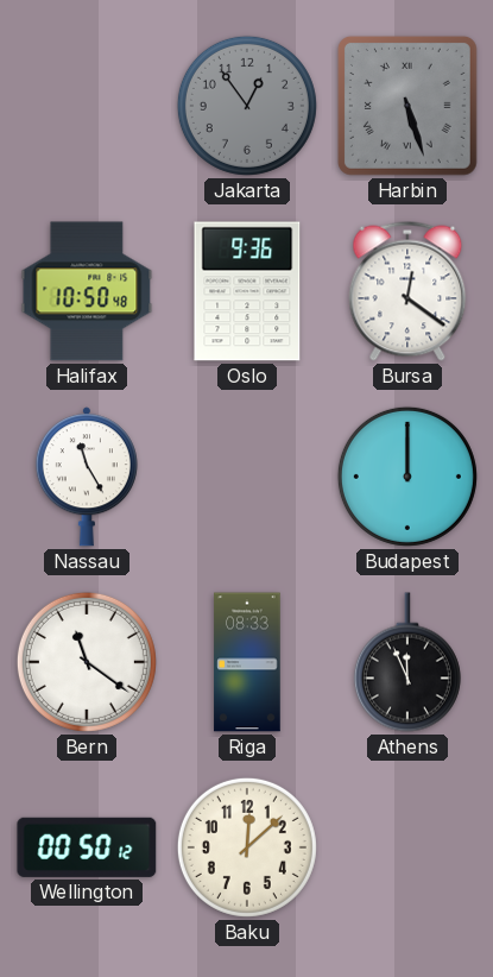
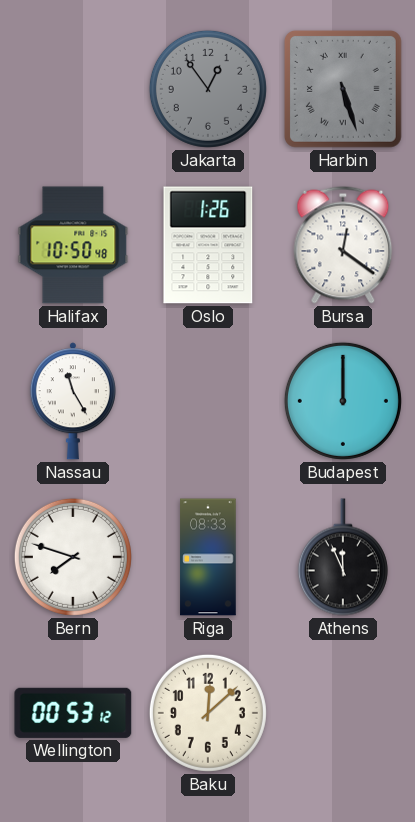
Oslo: 9:36 -> 1:26 (208, 245)
Bern: 11:21 -> 7:48 (73, 557)
Wellington: 00:50 -> 00:53 (73, 713)
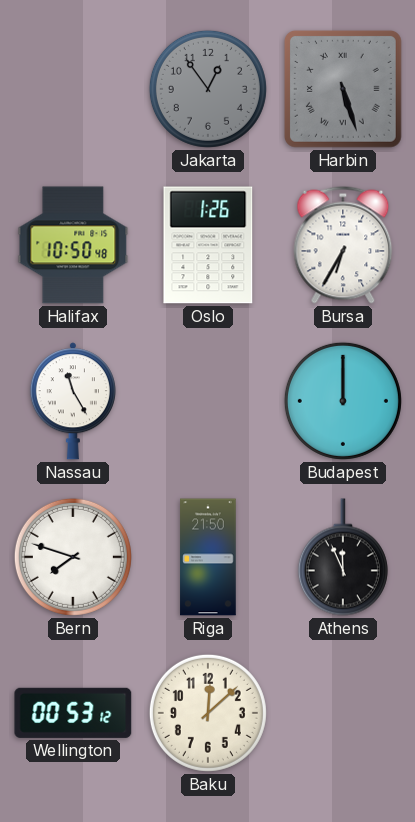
Bursa: 12:21 -> 6:35 (343, 245)
Riga: 08:33 -> 21:50 (208, 557)
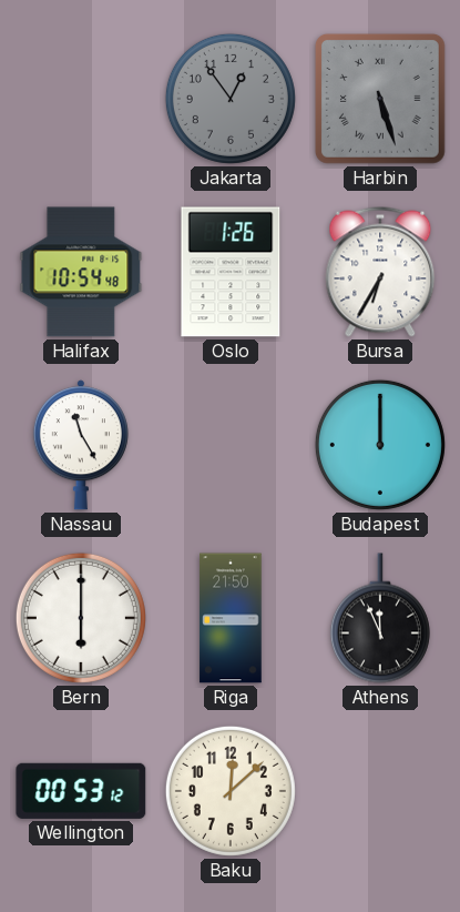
Halifax: 10:50 -> 10:54 (81, 272)
Bern: 7:48 -> 6:00 (81, 618)
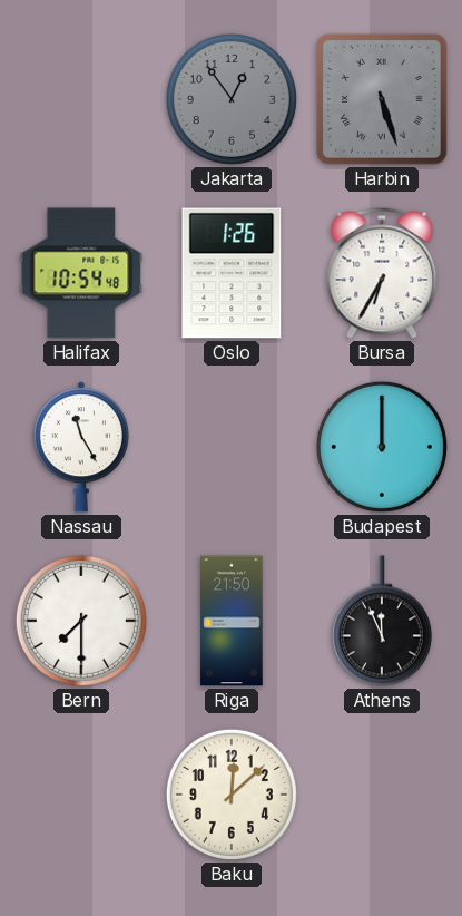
Bern: 6:00 -> 7:30 (81, 621)
Wellington: 00:53 -> none (81, 791)
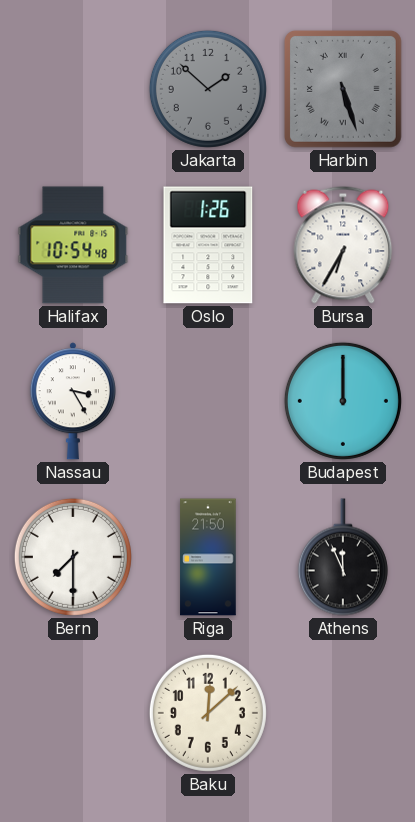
Jakarta: 12:54 -> 1:52 (208, 89)
Nassau: 11:25 -> 3:25 (73, 401)
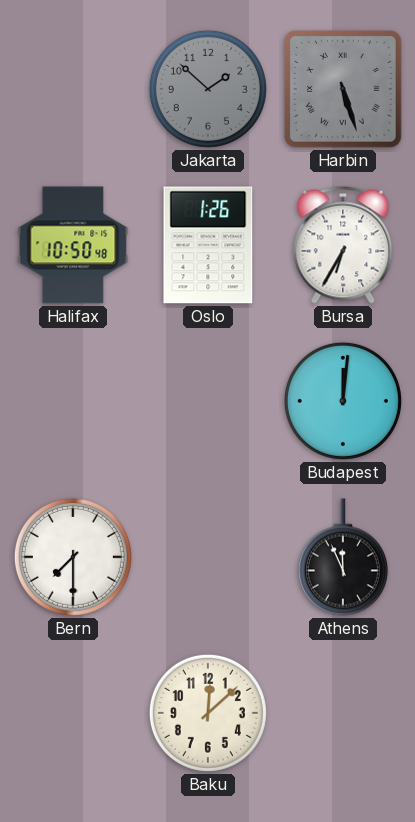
Halifax: 10:54 -> 10:50 (73, 245)
Nassau: 3:25 -> none (73, 401)
Budapest: 12:00 -> 12:01 (343, 401)
Riga: 21:50 -> none (208, 557)
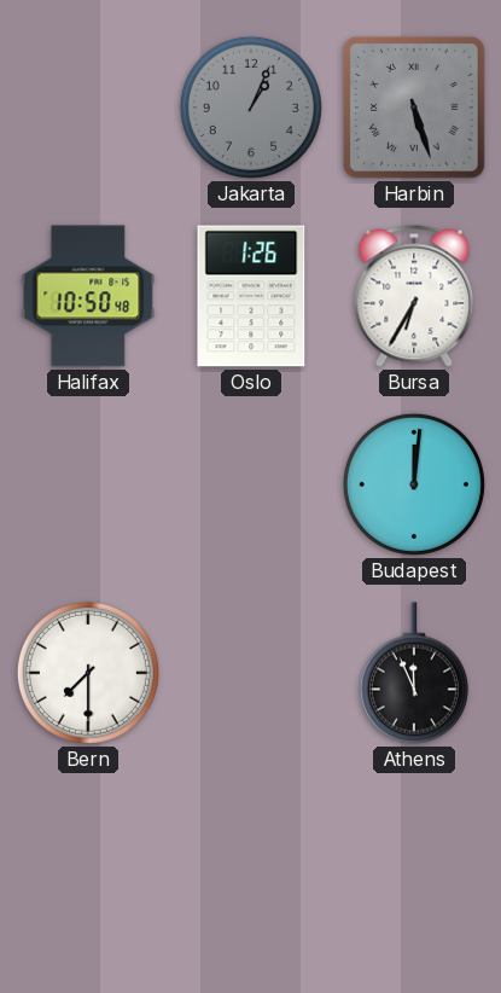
Jakarta: 1:52 -> 1:04 (251, 108)
Baku: 12:08 -> none (208, 713)
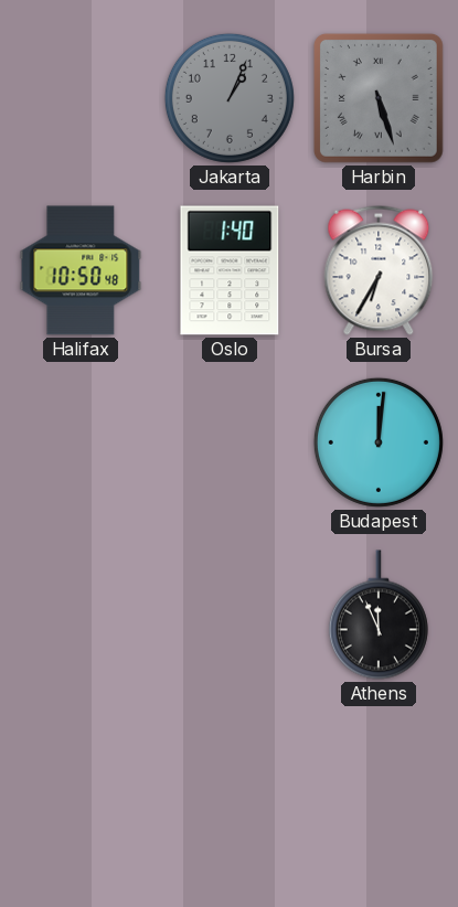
Oslo: 1:26 -> 1:40 (230, 270)
Bern: 7:30 -> none (88, 673)
